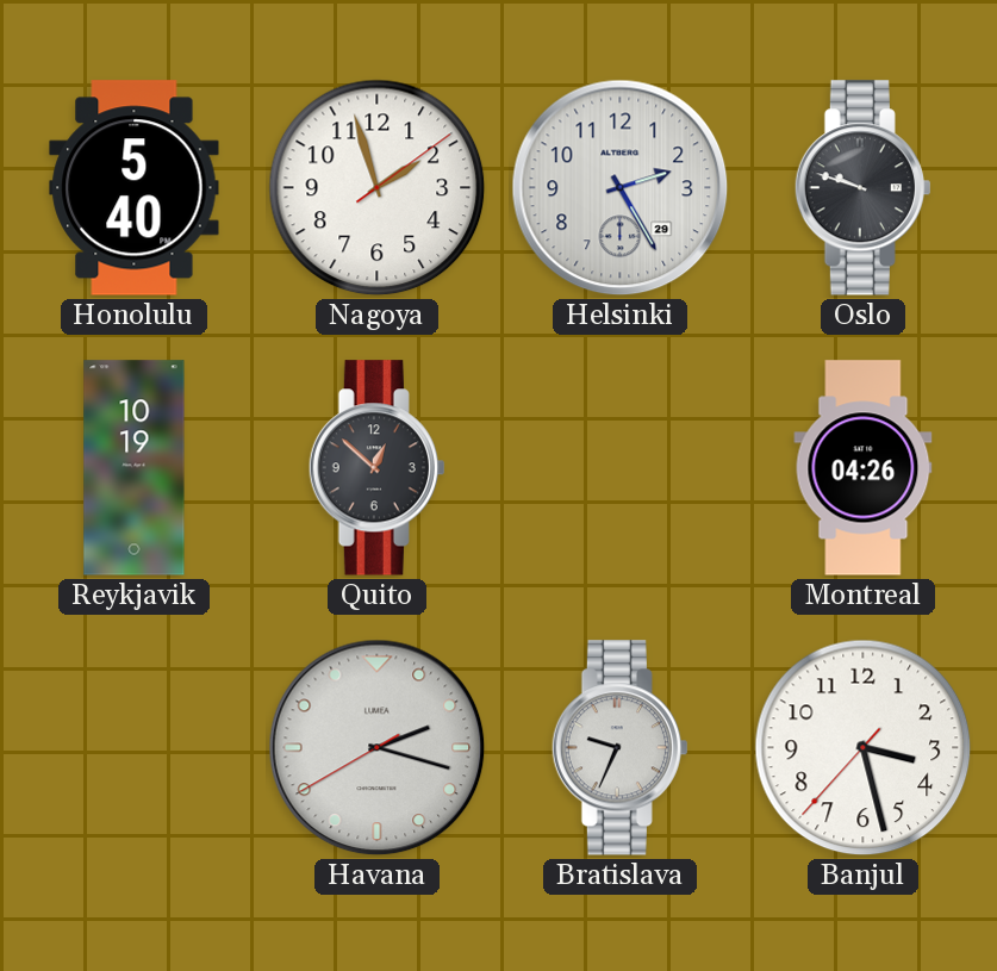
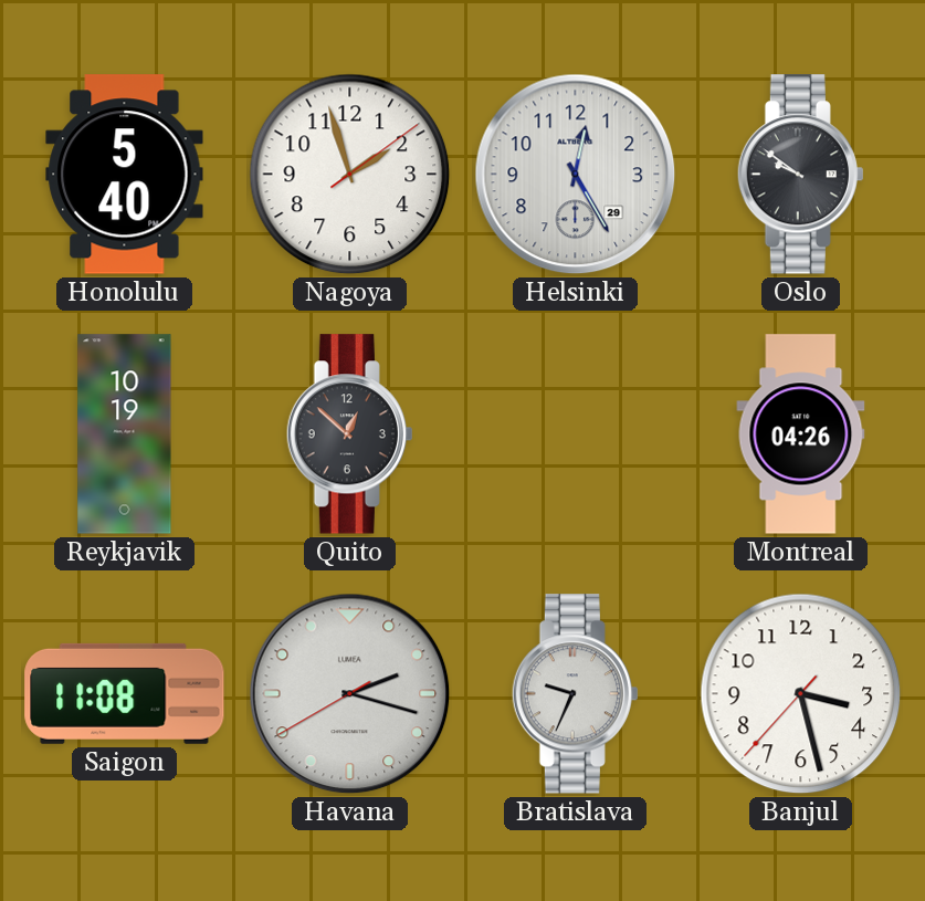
Helsinki: 2:25 -> 12:25 (576, 175)
Oslo: 9:48 -> 9:51 (800, 175)
Saigon: none -> 11:08 (125, 693)
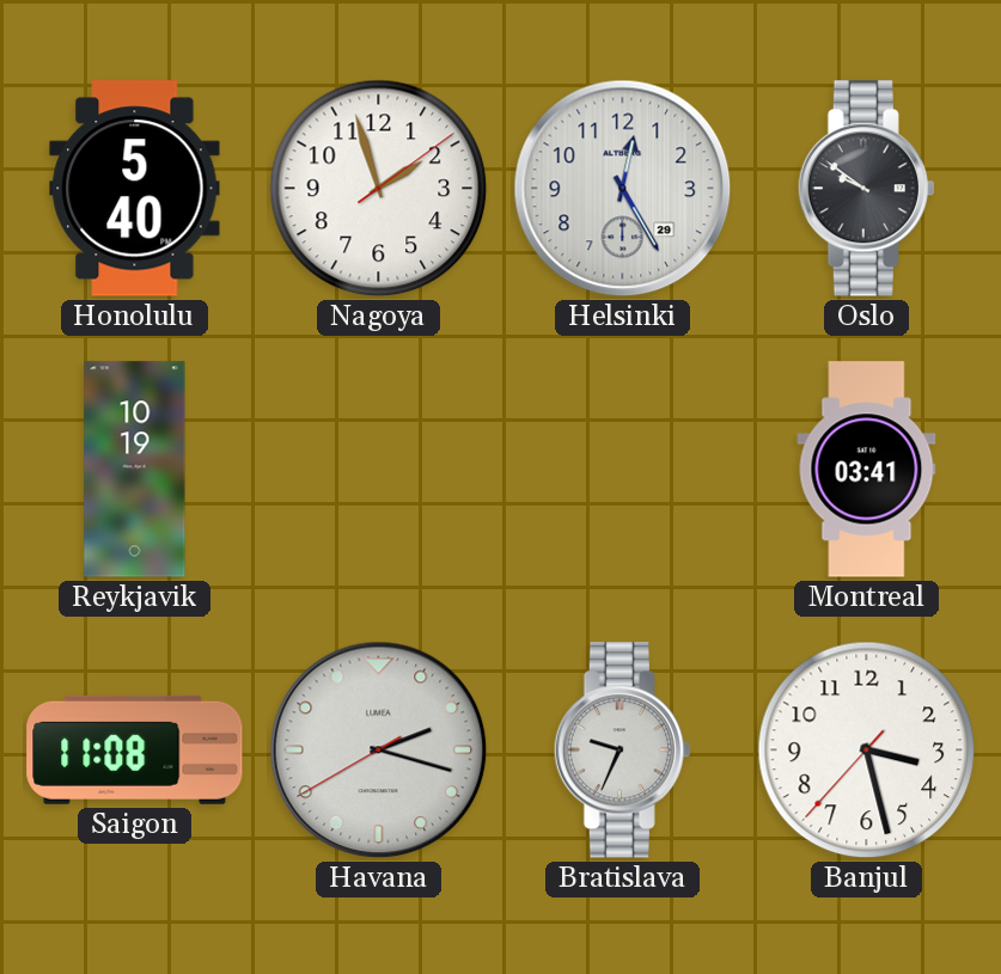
Quito: 12:52 -> none (349, 434)
Montreal: 04:26 -> 03:41 (867, 470)
